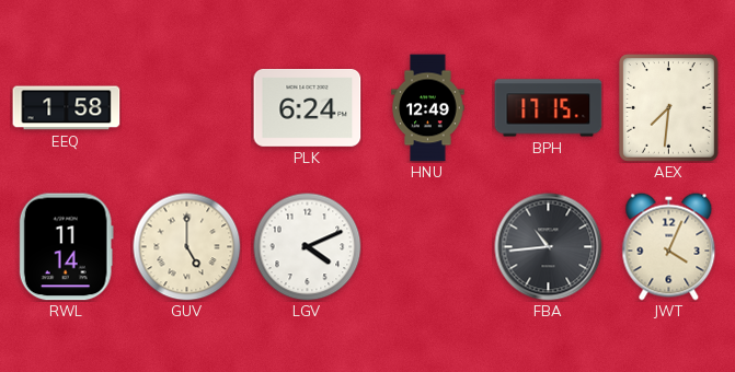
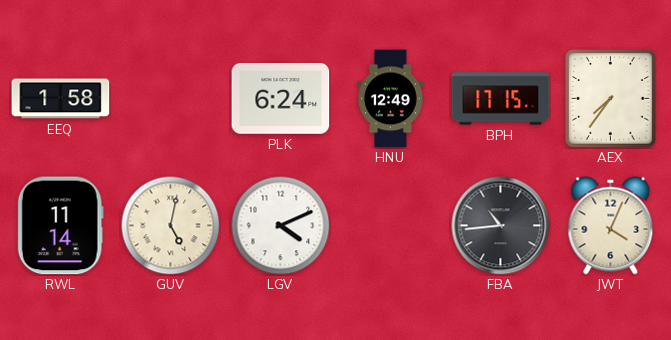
AEX: 7:31 -> 7:36 (611, 99)
GUV: 5:00 -> 5:02 (171, 226)
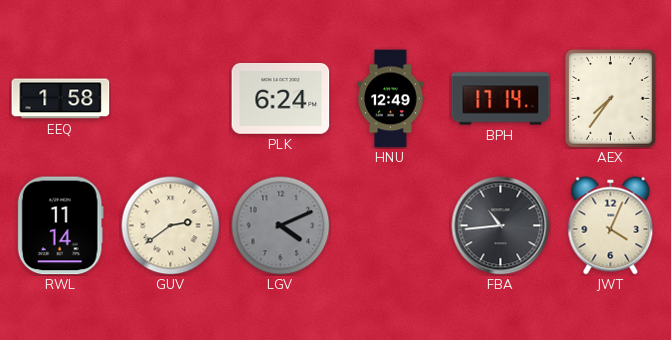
BPH: 17:15 -> 17:14 (501, 99)
GUV: 5:02 -> 2:39 (171, 226)
LGV dial: white -> grey (281, 226)
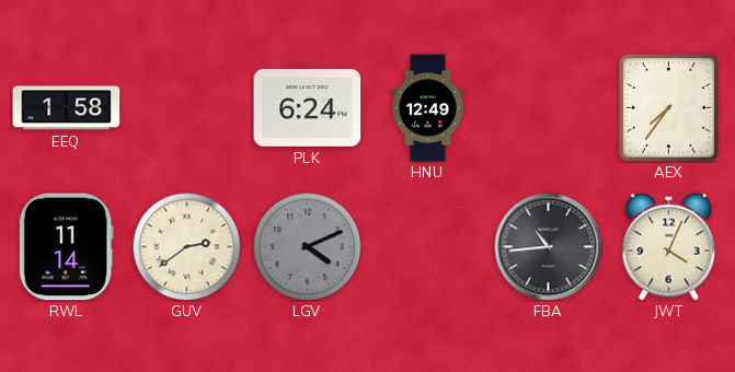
BPH: 17:14 -> none (501, 99)
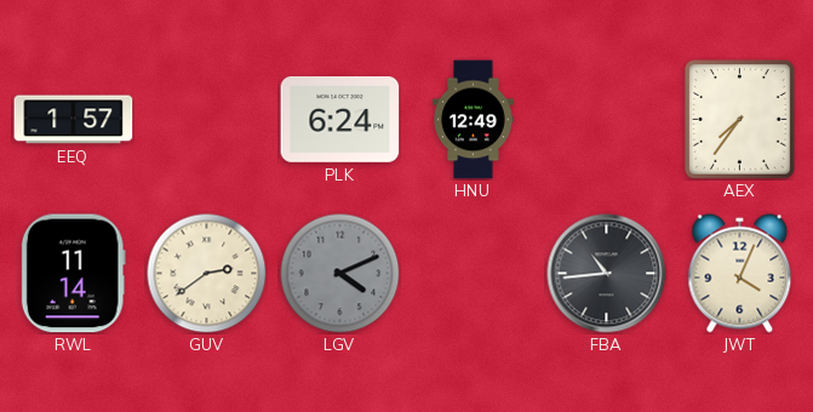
EEQ: 1:58 -> 1:57 (74, 120)
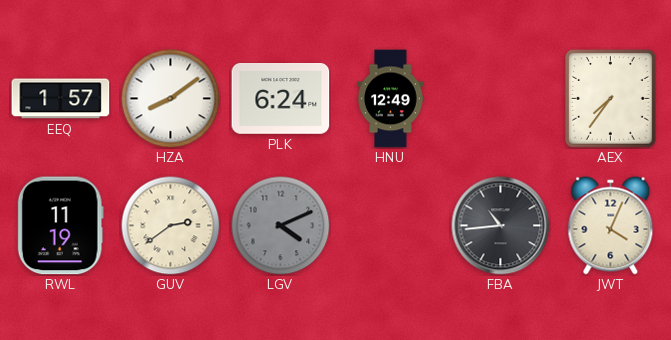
HZA: none -> 8:09 (171, 99)
RWL: 11:14 -> 11:19 (60, 226)
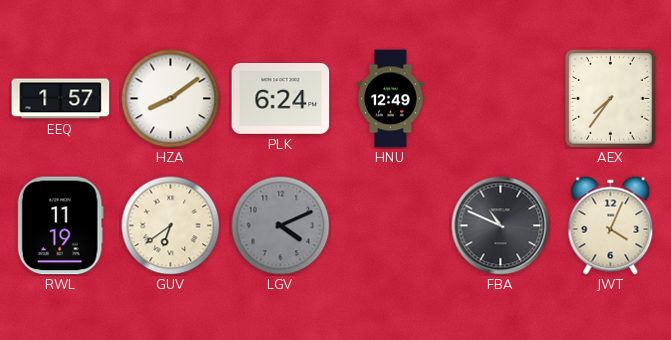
GUV: 2:39 -> 6:39 (171, 226)
FBA: 10:44 -> 10:49 (501, 226)
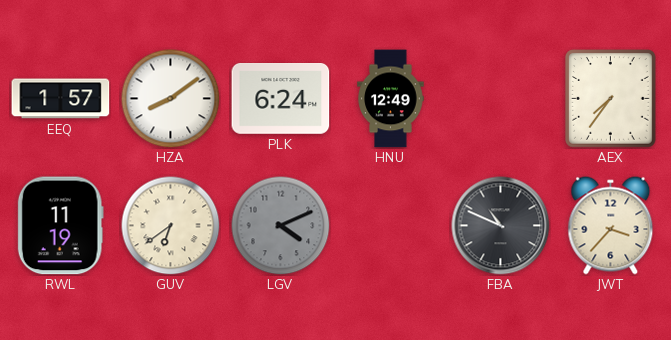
JWT: 4:04 -> 3:37 (611, 226)
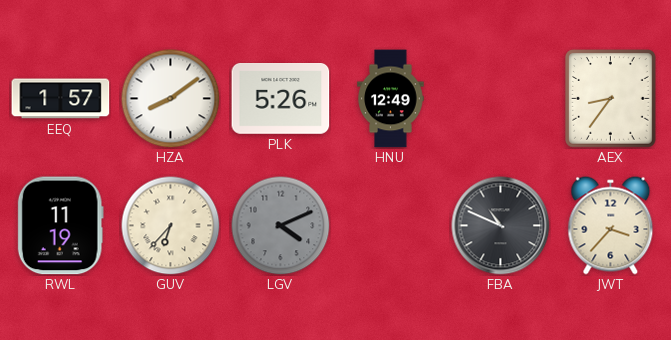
PLK: 6:24 -> 5:26 (281, 99)
AEX: 7:36 -> 8:36 (611, 99)
GUV: 6:39 -> 6:37 (171, 226)
